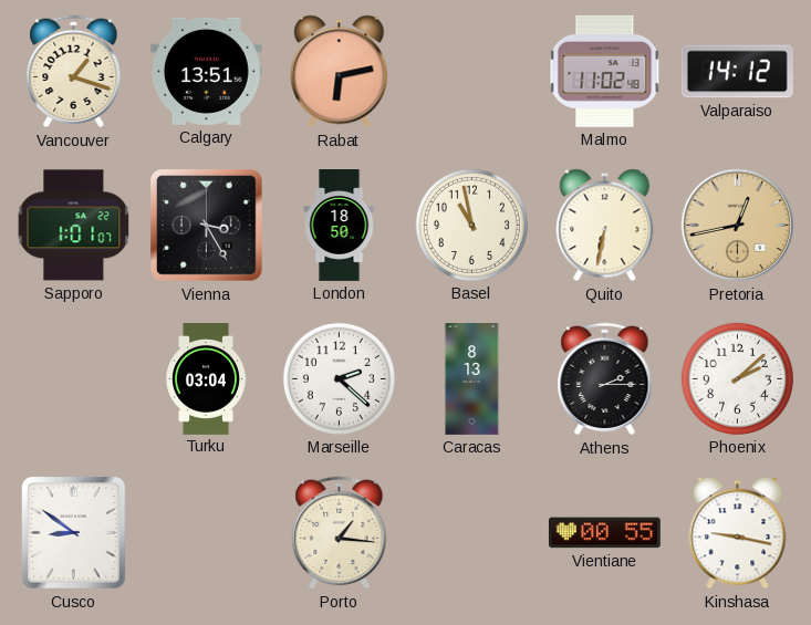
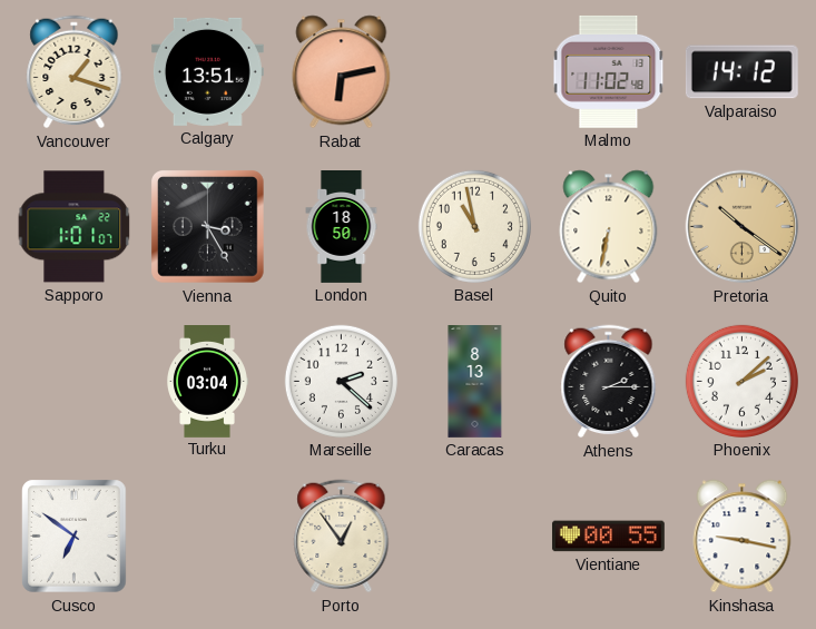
Pretoria: 12:43 -> 10:21 (743, 227)
Cusco: 8:51 -> 6:51 (75, 537)
Porto: 1:16 -> 12:54 (342, 537)
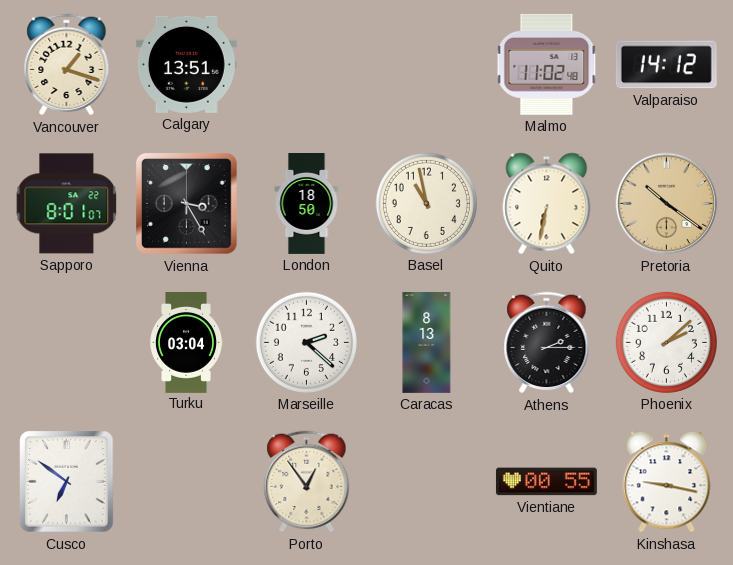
Rabat: 6:13 -> none (342, 72)
Sapporo: 1:01 -> 8:01 (67, 204)
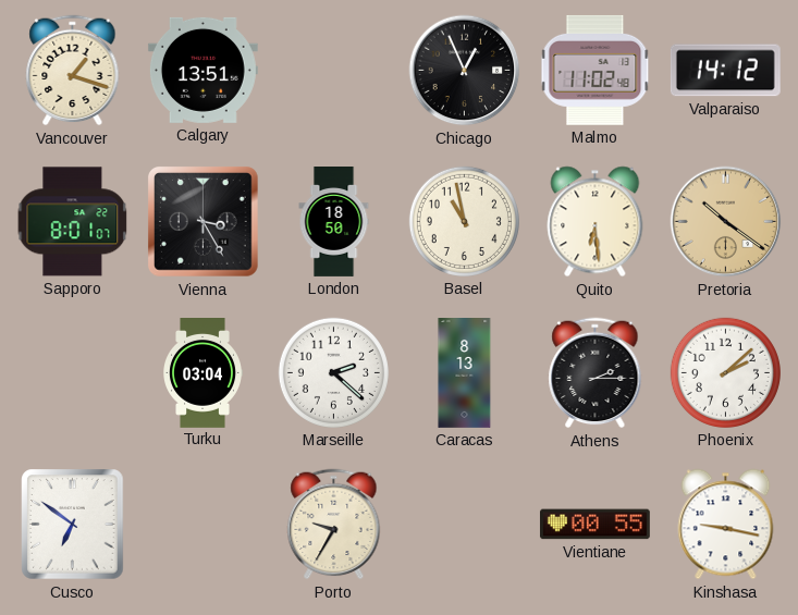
Chicago: none -> 12:56 (465, 71)
Quito: 6:32 -> 6:29 (596, 222)
Porto: 12:54 -> 9:35 (334, 525)
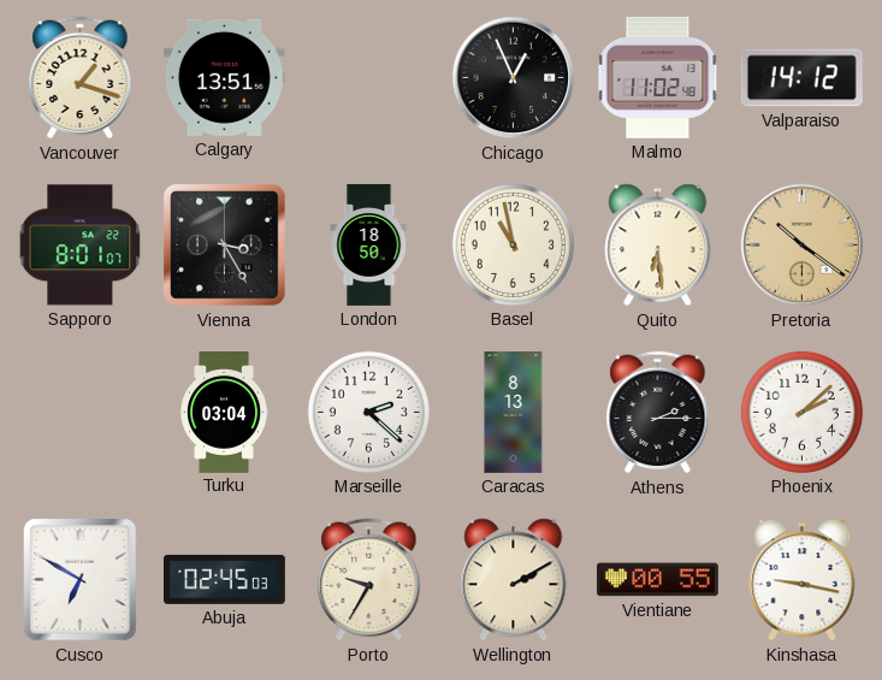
Cusco: 6:51 -> 6:50 (81, 580)
Abuja: none -> 02:45 (224, 579)
Wellington: none -> 2:10 (514, 580)
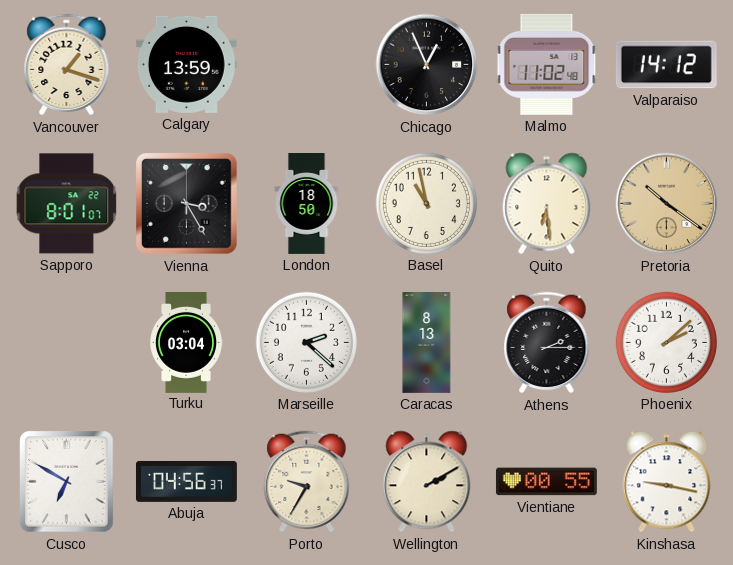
Calgary: 13:51 -> 13:59 (186, 64)
Abuja: 02:45 -> 04:56 (186, 481)
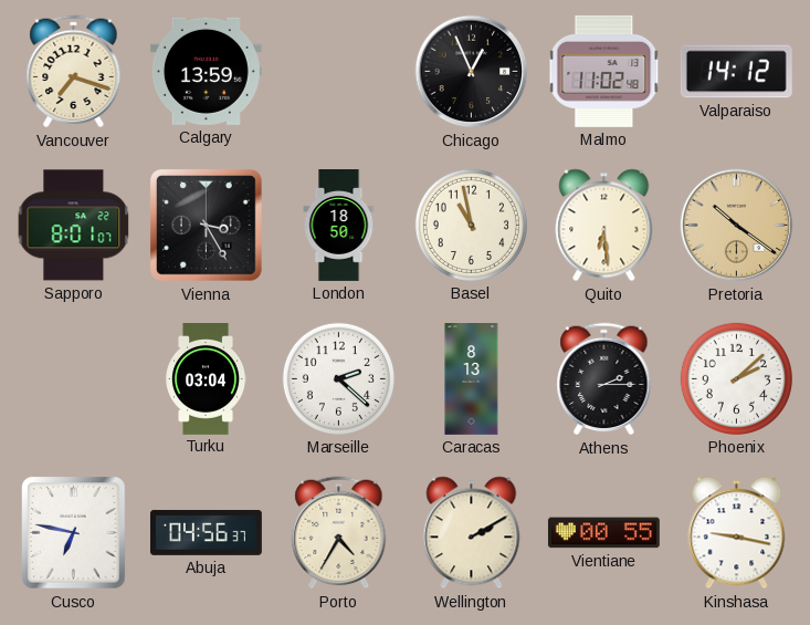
Vancouver: 1:18 -> 7:18 (74, 72)
Cusco: 6:50 -> 6:47 (74, 533)
Porto: 9:35 -> 4:35 (339, 533)
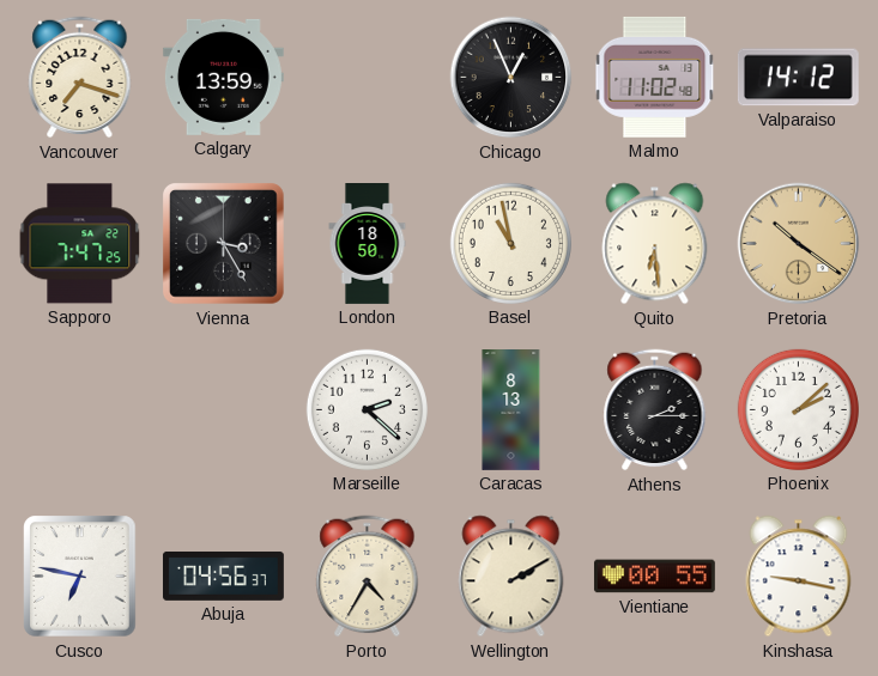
Sapporo: 8:01 -> 7:47 (80, 244)
Turku: 03:04 -> none (206, 379)
